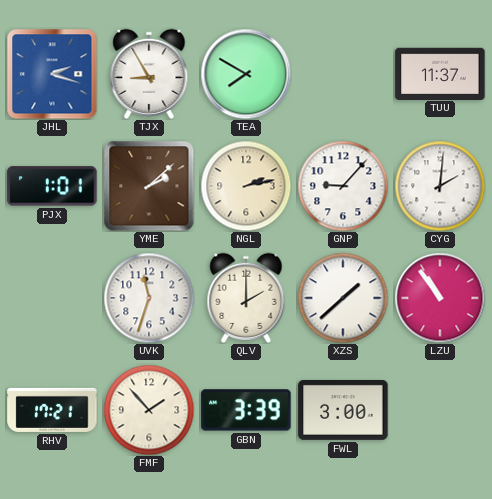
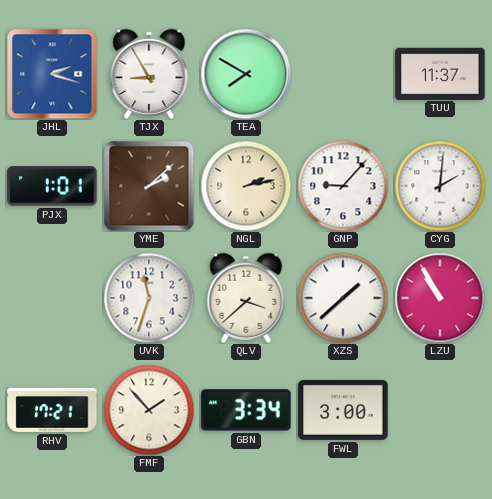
QLV: 2:00 -> 3:38 (246, 298)
LZU: 10:54 -> 10:55 (440, 298)
GBN: 3:39 -> 3:34 (246, 410)
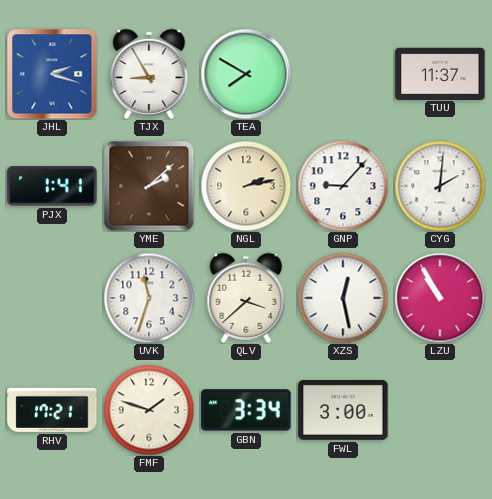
PJX: 1:01 -> 1:41 (52, 186)
XZS: 1:38 -> 12:28 (343, 298)
FMF: 1:53 -> 1:48 (149, 410)
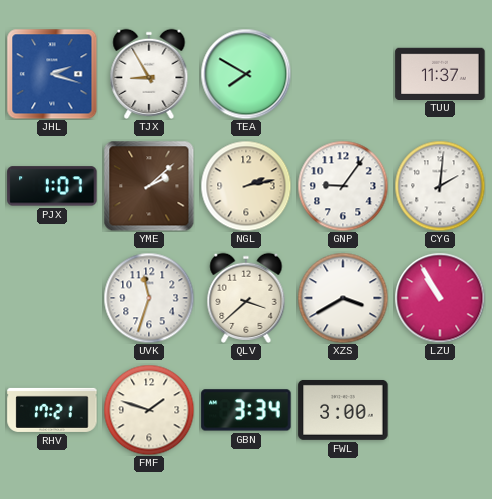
PJX: 1:41 -> 1:07 (52, 186)
GNP: 9:07 -> 9:06 (343, 186)
XZS: 12:28 -> 3:40 (343, 298)
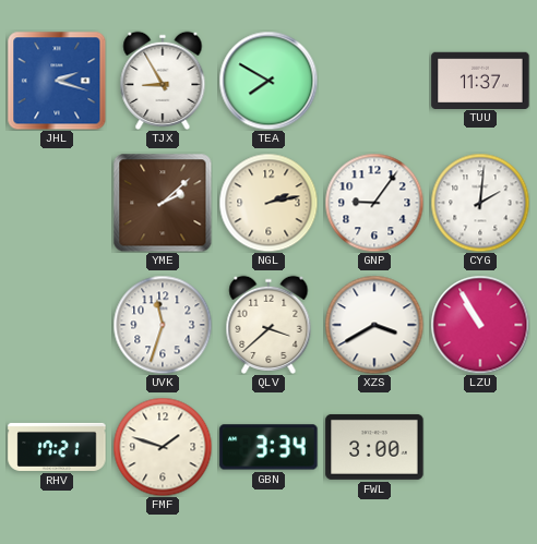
PJX: 1:07 -> none (52, 186)
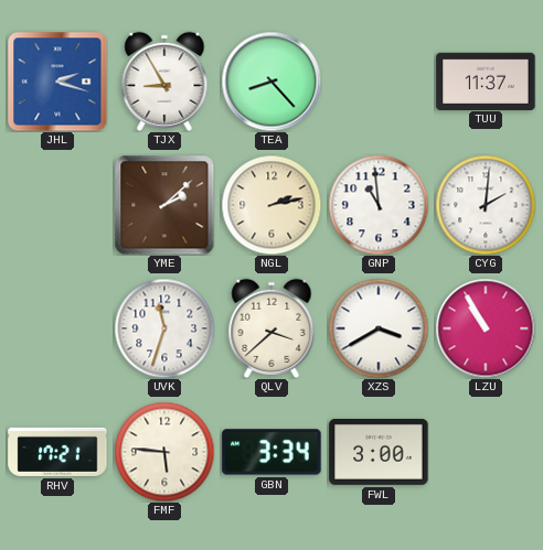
TEA: 7:50 -> 8:23 (271, 82)
GNP: 9:06 -> 10:59 (379, 205)
FMF: 1:48 -> 5:46 (164, 452)
